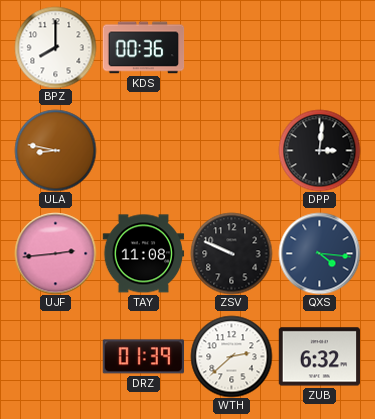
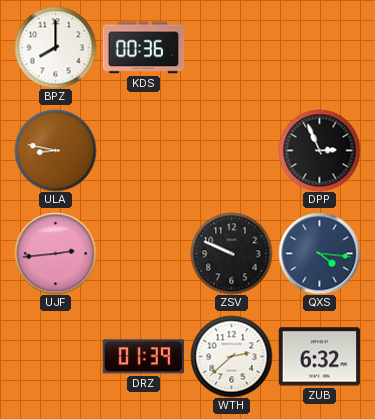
DPP: 3:01 -> 2:56 (319, 150)
TAY: 11:08 -> none (143, 254)
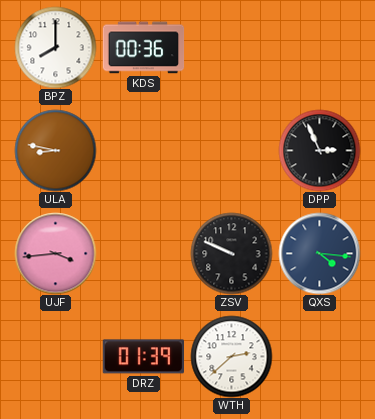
UJF: 2:44 -> 3:44 (55, 253)
ZUB: 6:32 -> none (319, 357)
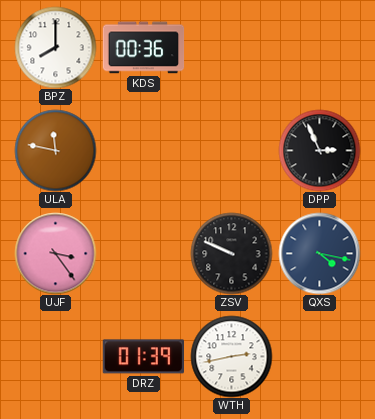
ULA: 8:47 -> 11:47 (55, 150)
UJF: 3:44 -> 3:24 (55, 253)
QXS: 4:16 -> 4:17 (319, 253)
WTH: 2:38 -> 2:43 (231, 356)
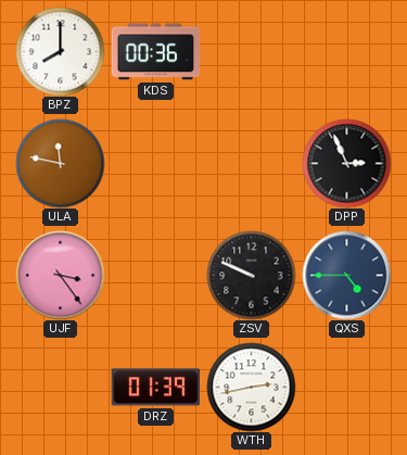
QXS: 4:17 -> 4:45 (346, 275)
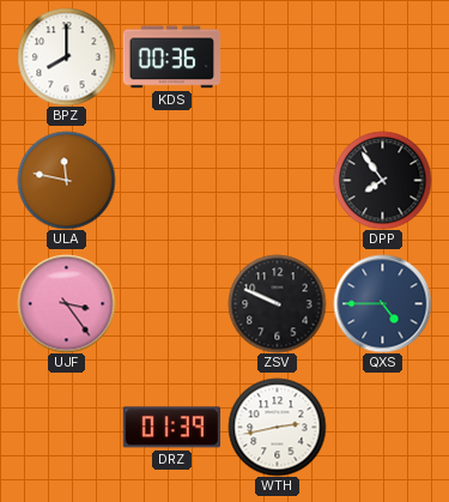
DPP: 2:56 -> 7:54 (382, 180)
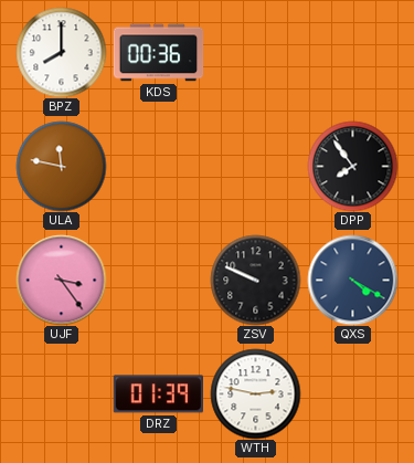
QXS: 4:45 -> 4:20 (352, 280)
WTH: 2:43 -> 2:47 (255, 393)
